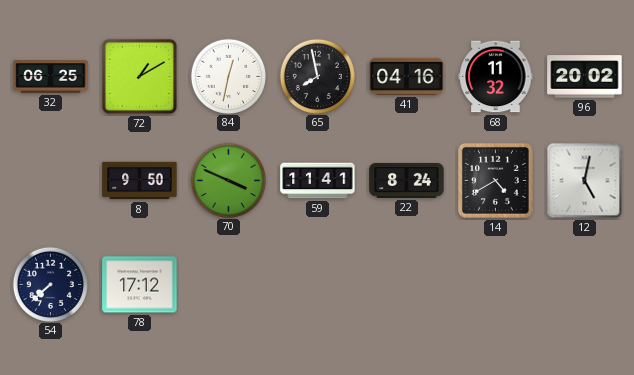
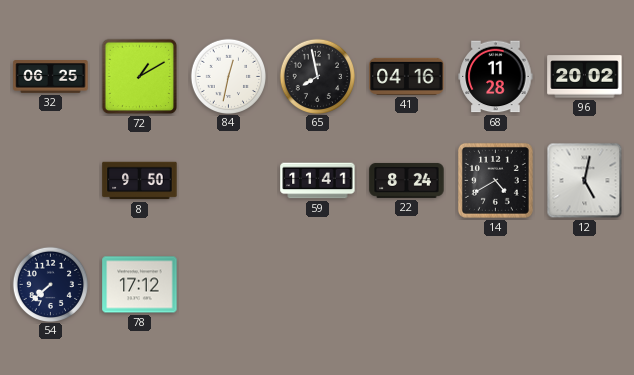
68: 11:32 -> 11:28 (496, 77)
70: 3:49 -> none (228, 180)
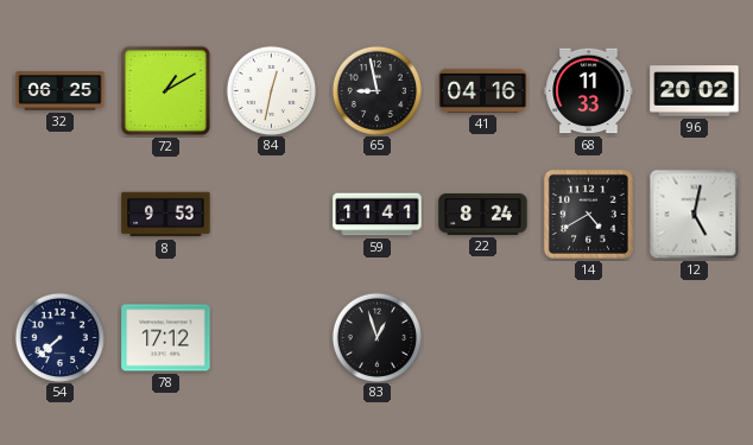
65: 7:58 -> 8:58 (376, 90)
68: 11:28 -> 11:33 (589, 91)
8: 9:50 -> 9:53 (166, 215)
83: none -> 12:57 (376, 337)
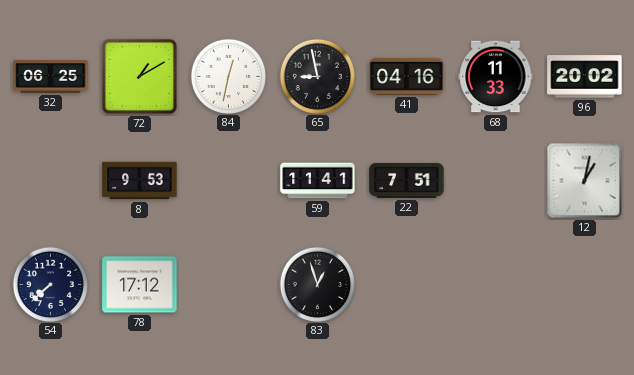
22: 8:24 -> 7:51 (407, 180)
14: 4:40 -> none (588, 214)
12: 5:02 -> 1:02 (585, 181)
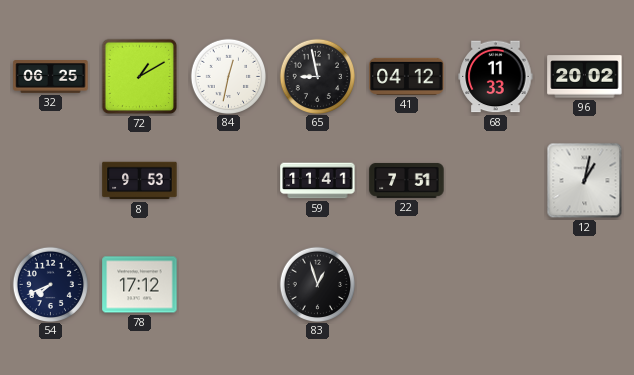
41: 04:16 -> 04:12 (407, 76)
54: 7:38 -> 7:41 (50, 284)
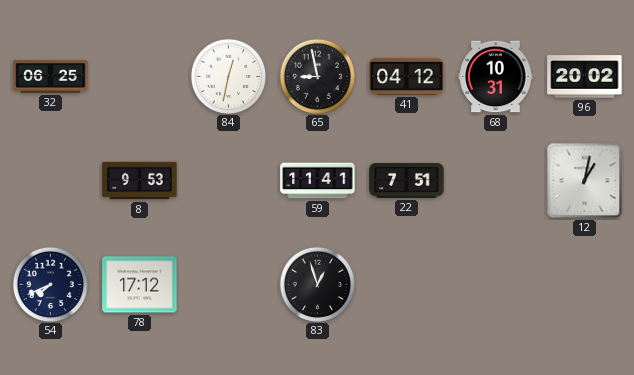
72: 1:10 -> none (140, 77)
68: 11:33 -> 10:31 (496, 77)
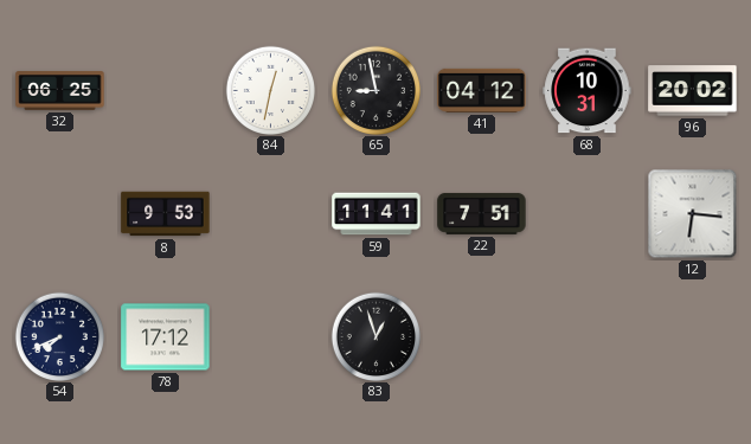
12: 1:02 -> 6:16 (693, 214)
